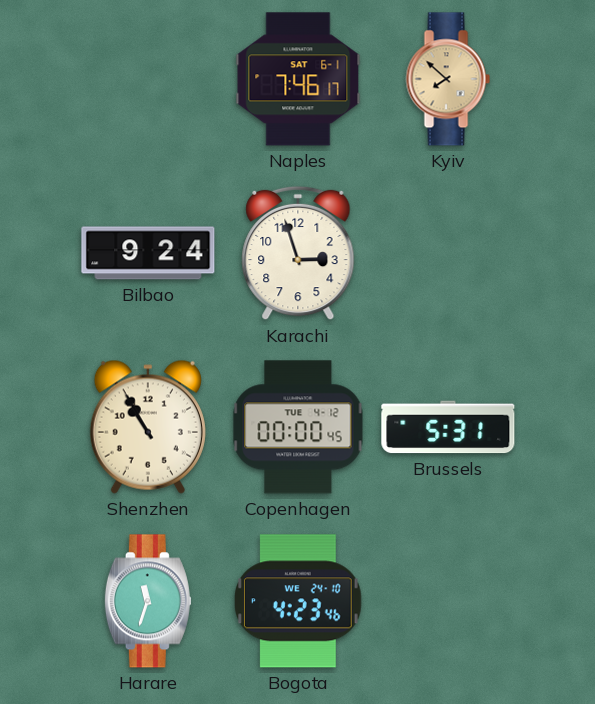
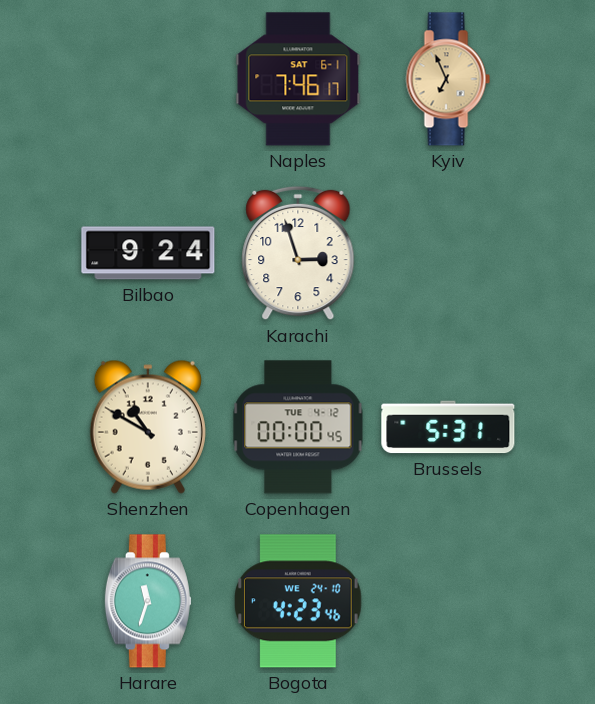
Kyiv: 7:52 -> 6:56 (448, 79)
Shenzhen: 10:55 -> 10:50 (148, 427)
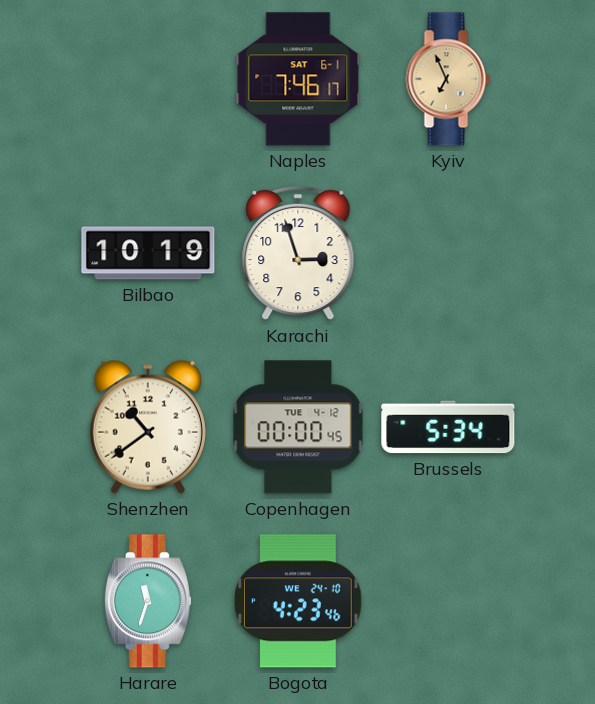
Bilbao: 9:24 -> 10:19 (148, 253)
Shenzhen: 10:50 -> 10:39 (148, 427)
Brussels: 5:31 -> 5:34 (448, 427)
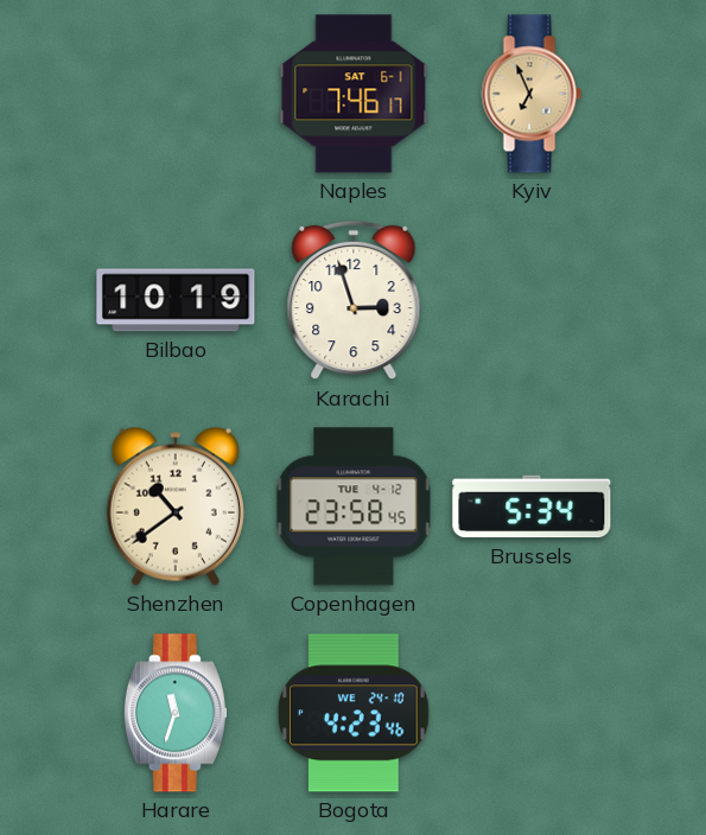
Copenhagen: 00:00 -> 23:58 (354, 506)
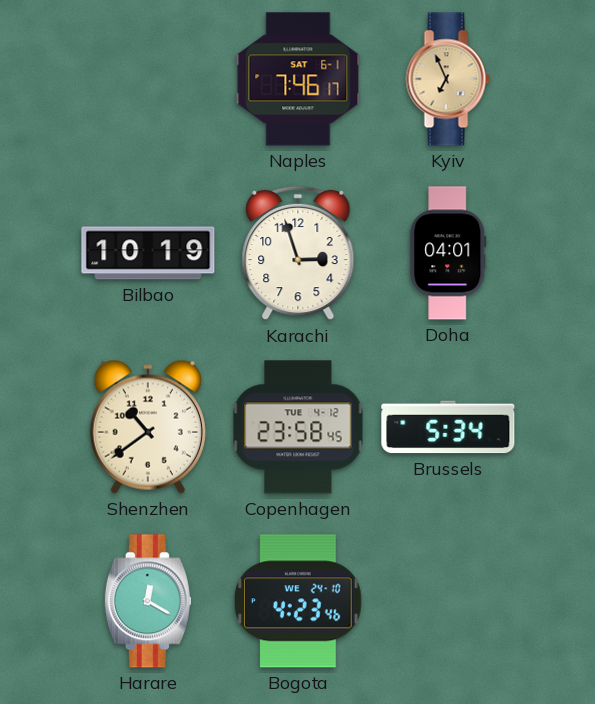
Doha: none -> 04:01 (448, 253)
Harare: 11:33 -> 12:20 (148, 601)
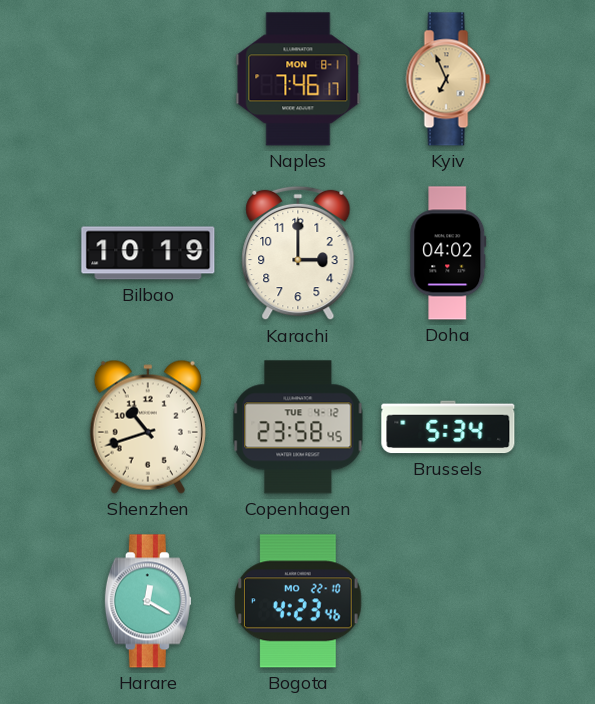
Naples date: SAT 6-1 -> MON 8-1 (298, 79)
Karachi: 2:57 -> 3:00 (298, 253)
Doha: 04:01 -> 04:02 (448, 253)
Shenzhen: 10:39 -> 10:42 (148, 427)
Bogota date: WE 24-10 -> MO 22-10 (298, 601)
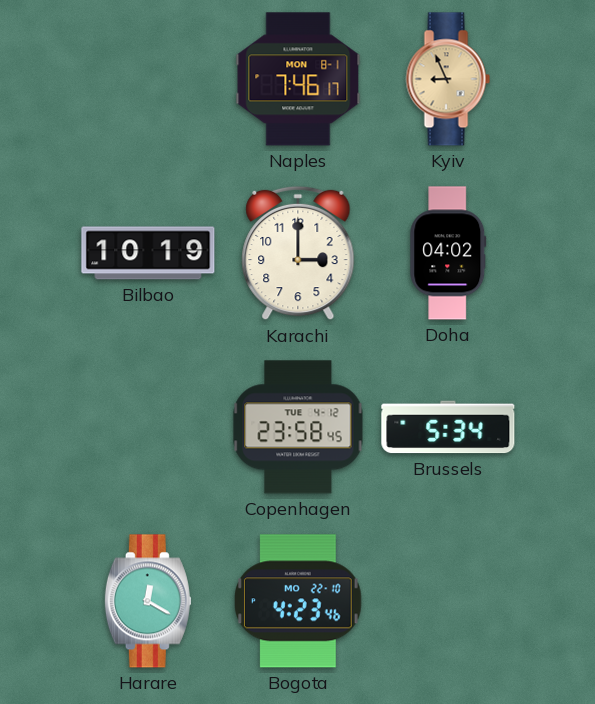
Kyiv: 6:56 -> 8:56 (448, 79)
Shenzhen: 10:42 -> none (148, 427)
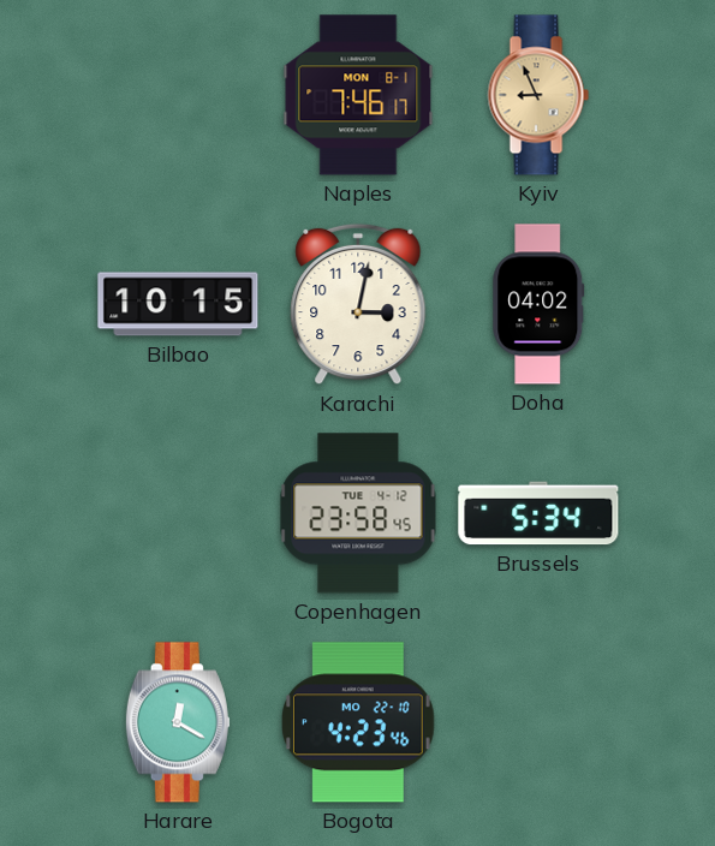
Bilbao: 10:19 -> 10:15 (178, 304)
Karachi: 3:00 -> 3:02 (358, 304)
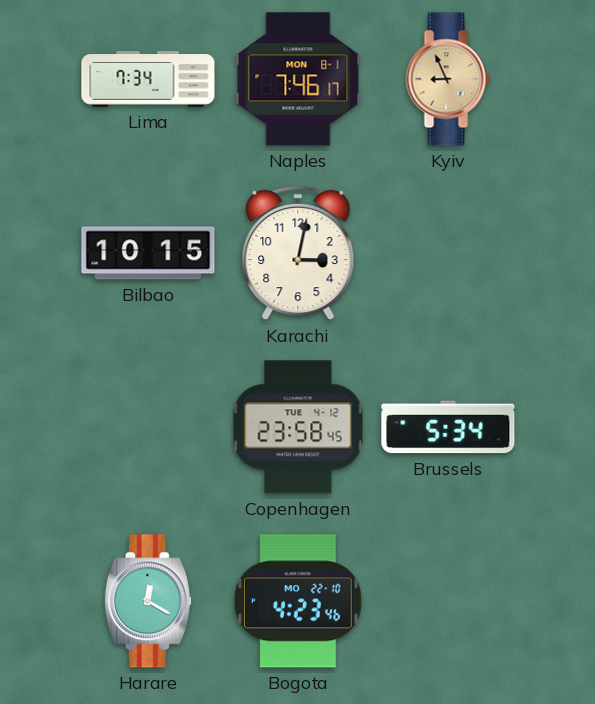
Lima: none -> 7:34 (148, 79)
Doha: 04:02 -> none (538, 304)
